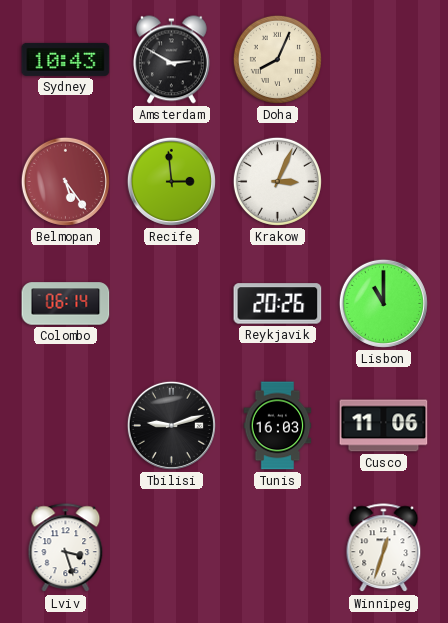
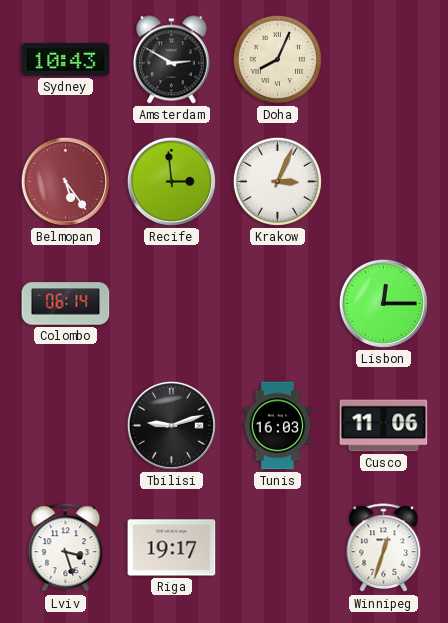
Reykjavik: 20:26 -> none (278, 304)
Lisbon: 11:00 -> 12:15 (383, 303)
Riga: none -> 19:17 (172, 548)
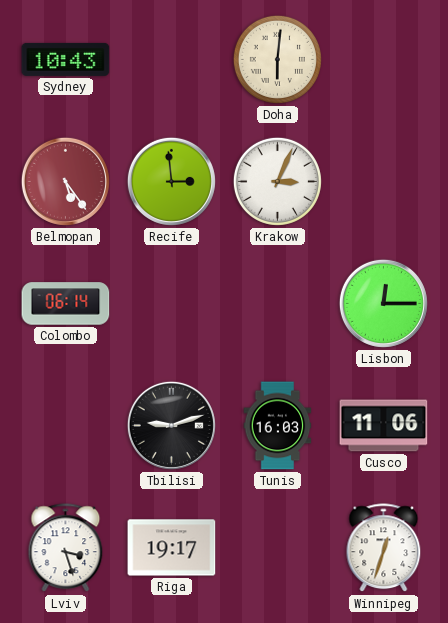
Amsterdam: 2:50 -> none (171, 60)
Doha: 8:04 -> 6:01 (277, 59)
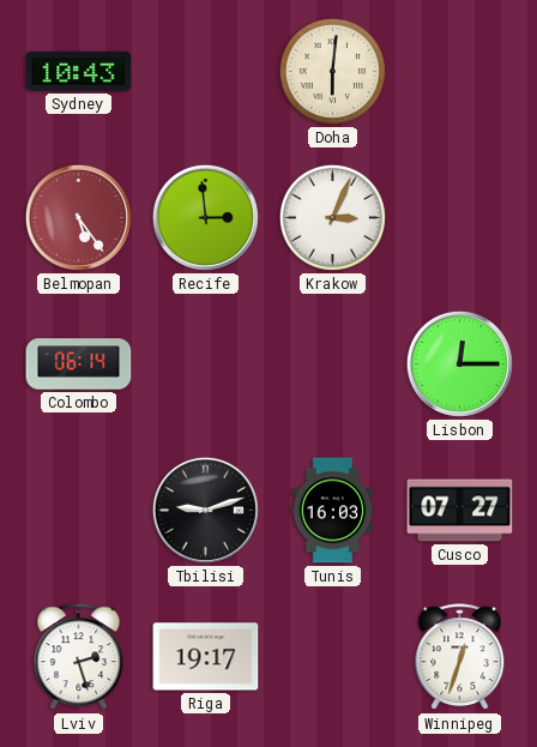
Cusco: 11:06 -> 07:27 (460, 511)
Lviv: 3:27 -> 2:27 (79, 657)
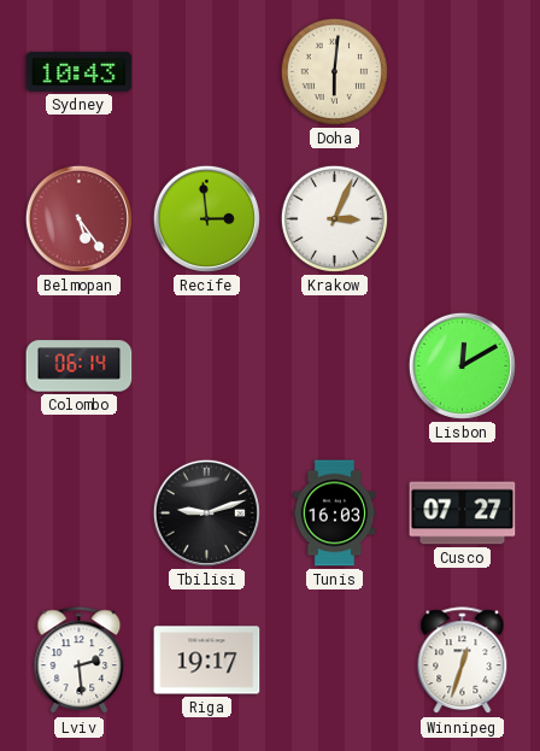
Lisbon: 12:15 -> 12:10 (462, 365)
Lviv: 2:27 -> 2:29 (80, 661)
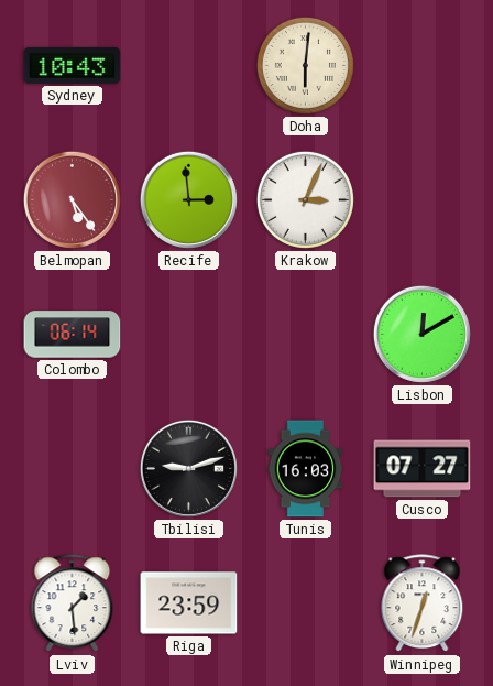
Lviv: 2:29 -> 1:29 (73, 603)
Riga: 19:17 -> 23:59 (189, 603)
